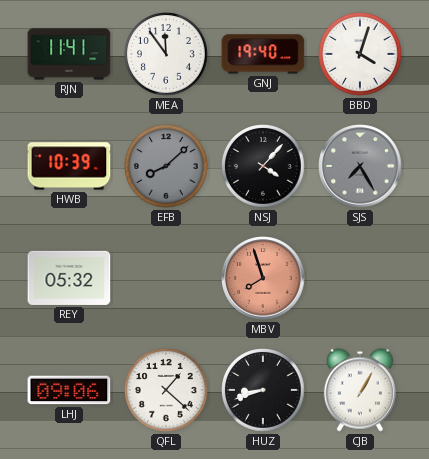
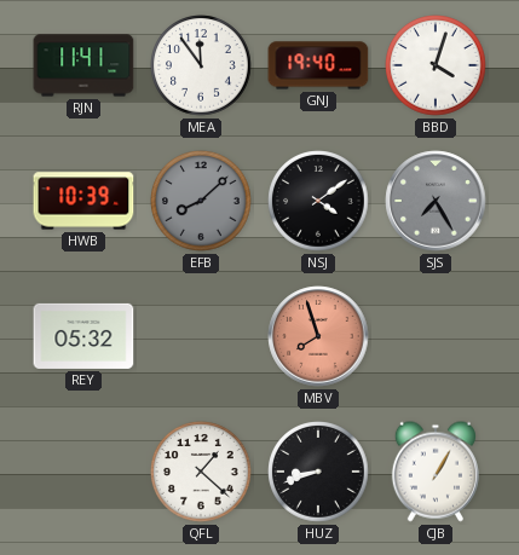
NSJ: 4:07 -> 4:09 (318, 201)
LHJ: 09:06 -> none (69, 390)
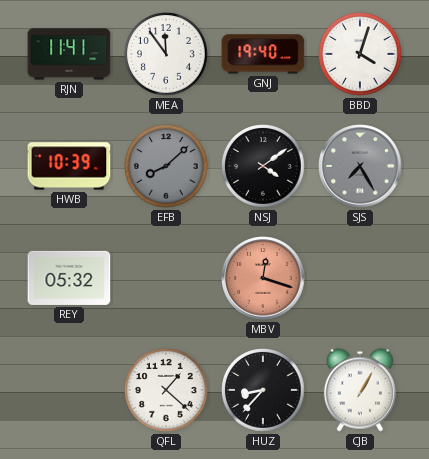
MBV: 7:57 -> 12:18 (263, 278)
HUZ: 8:42 -> 8:37 (263, 390)
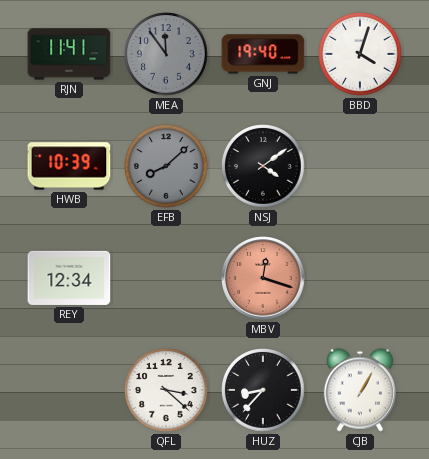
MEA dial: white -> grey (166, 54)
SJS: 7:25 -> none (360, 166)
REY: 05:32 -> 12:34 (69, 278)
QFL: 1:22 -> 3:22 (166, 390)
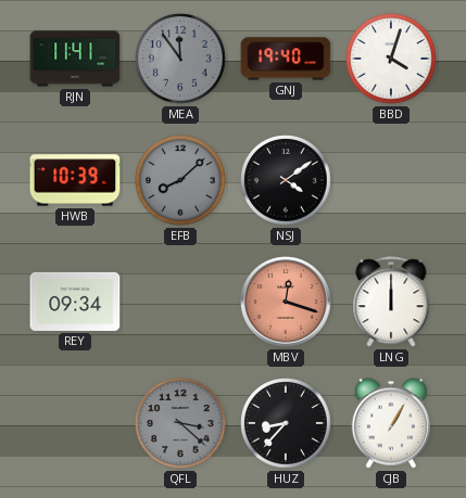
REY: 12:34 -> 09:34 (75, 302)
LNG: none -> 12:00 (391, 302)
QFL dial: white -> grey (180, 423)
